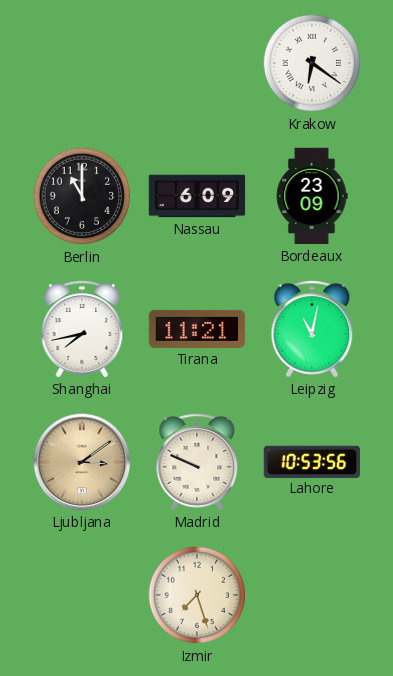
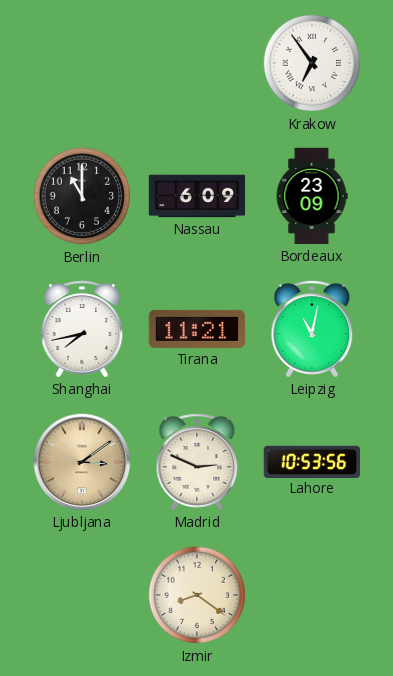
Krakow: 6:21 -> 6:54 (312, 63)
Madrid: 9:49 -> 2:49 (197, 462)
Izmir: 7:27 -> 8:21 (197, 595)
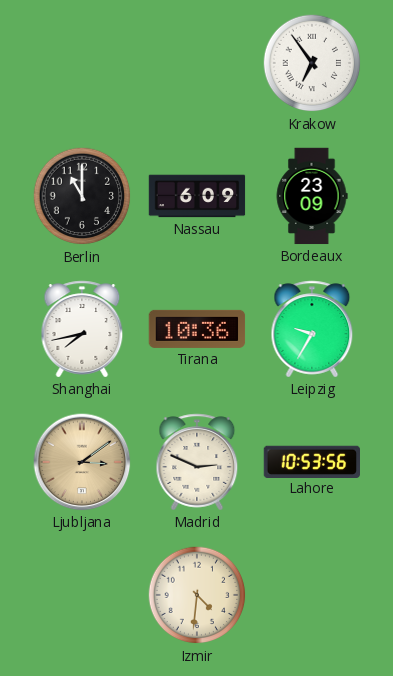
Tirana: 11:21 -> 10:36 (197, 329)
Leipzig: 11:02 -> 9:35 (312, 329)
Izmir: 8:21 -> 4:31 (197, 595)
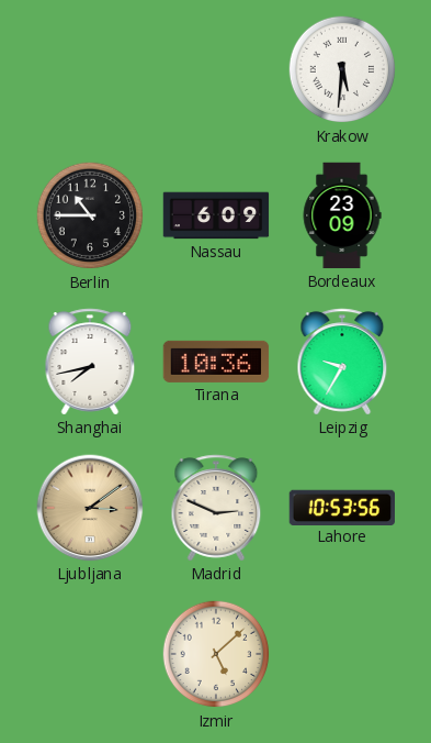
Krakow: 6:54 -> 5:31 (342, 69)
Berlin: 11:00 -> 10:45 (90, 215)
Izmir: 4:31 -> 5:08 (216, 654)
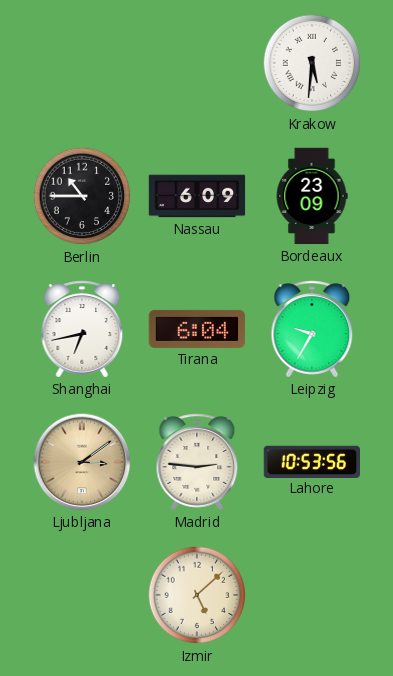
Shanghai: 7:43 -> 6:43 (82, 329)
Tirana: 10:36 -> 6:04 (197, 329)
Madrid: 2:49 -> 2:46 (197, 462)
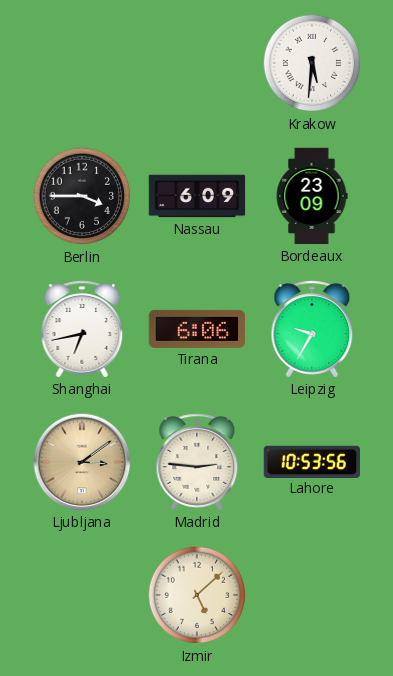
Berlin: 10:45 -> 3:45 (82, 196)
Tirana: 6:04 -> 6:06 (197, 329)
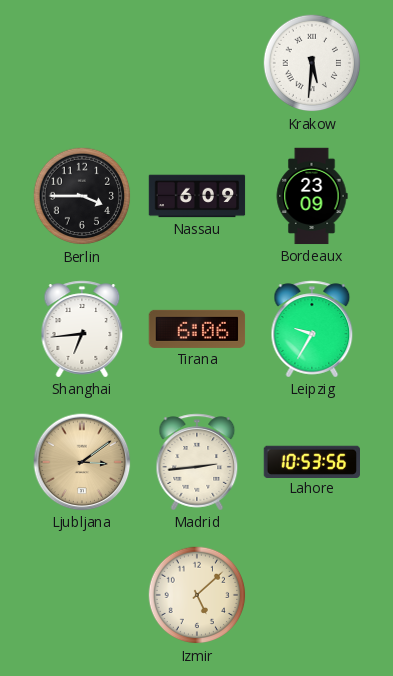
Shanghai: 6:43 -> 6:44 (82, 329)
Madrid: 2:46 -> 2:44 (197, 462)
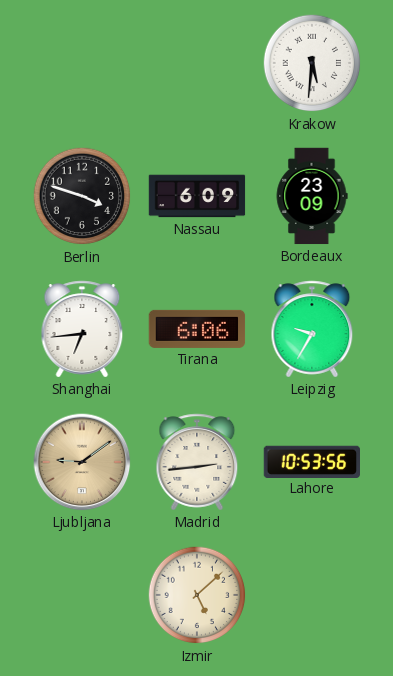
Berlin: 3:45 -> 3:48 (82, 196)
Ljubljana: 3:09 -> 9:09 (82, 462)
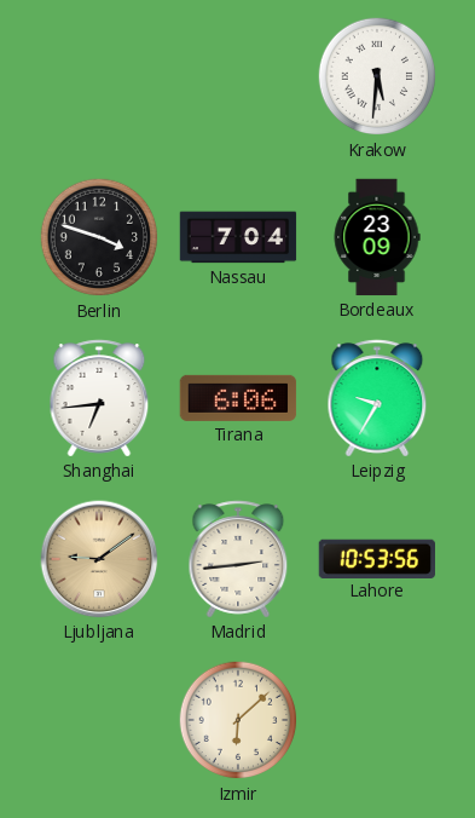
Nassau: 6:09 -> 7:04 (238, 237)
Izmir: 5:08 -> 6:08 (238, 720)
